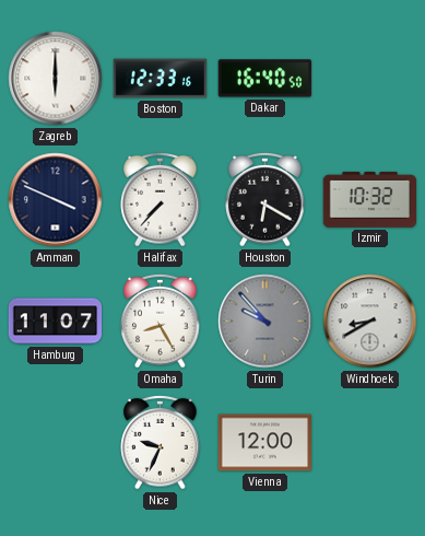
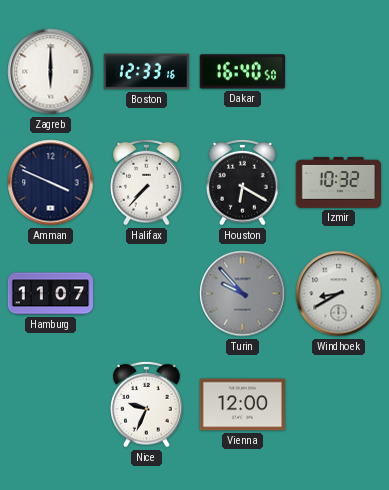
Omaha: 8:25 -> none (161, 321)
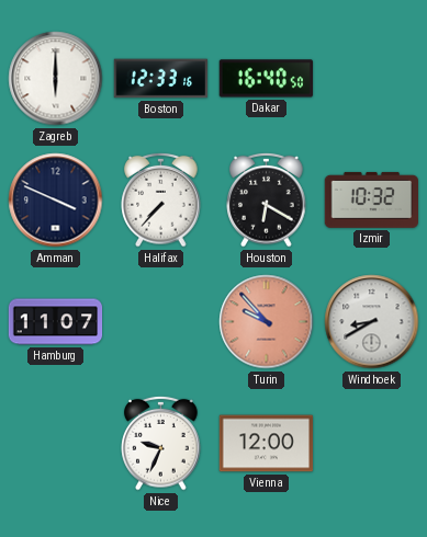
Turin dial: grey -> salmon (267, 322)
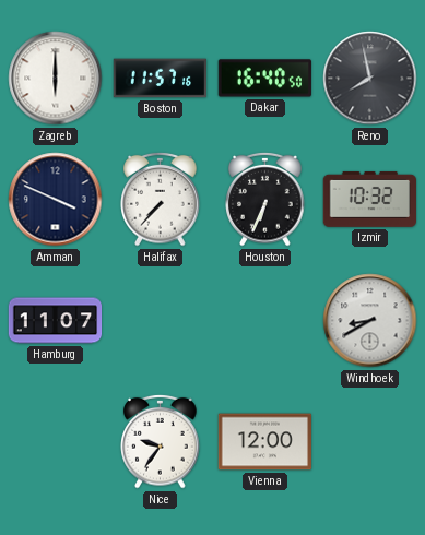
Boston: 12:33 -> 11:57 (161, 79)
Reno: none -> 7:58 (370, 79)
Houston: 6:20 -> 6:34 (265, 199)
Turin: 9:53 -> none (267, 322)
Nice: 9:34 -> 9:36 (161, 441)
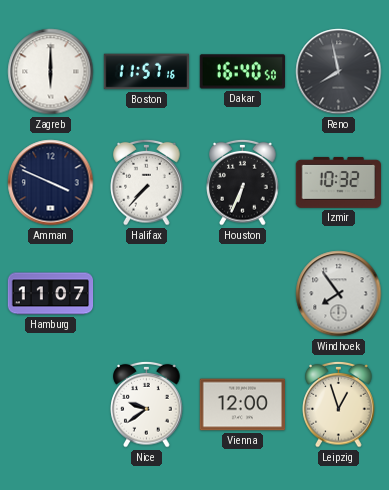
Windhoek: 8:40 -> 7:54 (339, 294)
Nice: 9:36 -> 9:39 (147, 404)
Leipzig: none -> 12:57 (339, 404)
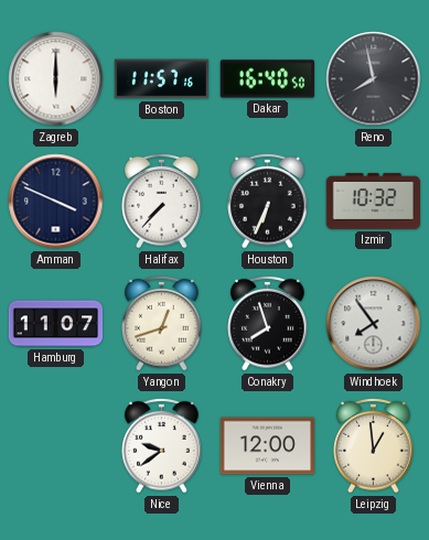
Yangon: none -> 12:42 (162, 323)
Conakry: none -> 7:57 (268, 323)
Leipzig: 12:57 -> 12:59 (374, 445)
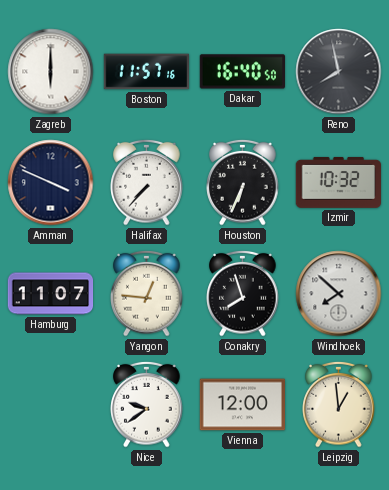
Yangon: 12:42 -> 12:46 (147, 293)
Windhoek: 7:54 -> 7:52 (339, 294)
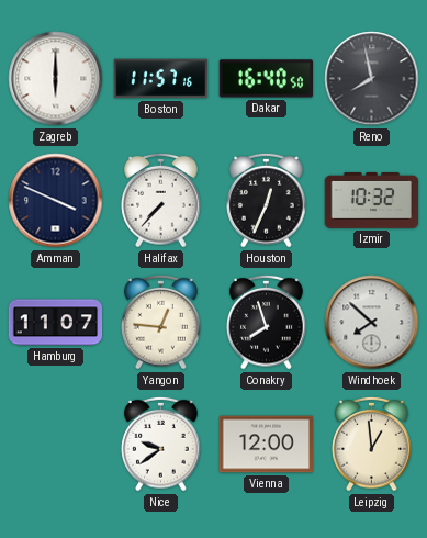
Houston: 6:34 -> 12:34 (267, 200)
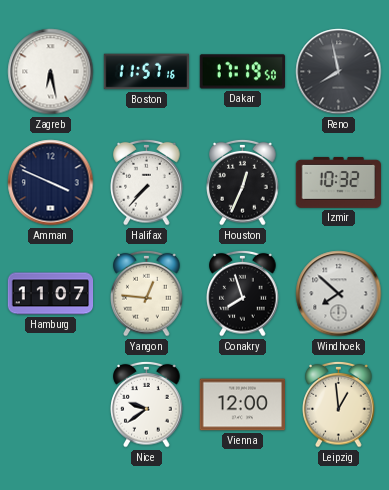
Zagreb: 6:00 -> 6:28 (51, 72)
Dakar: 16:40 -> 17:19 (242, 72)
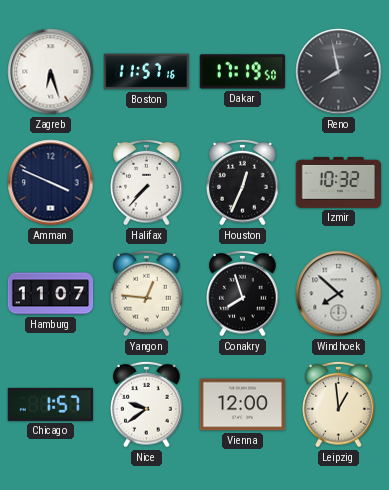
Zagreb: 6:28 -> 6:27 (51, 72)
Chicago: none -> 1:57 (50, 404)
